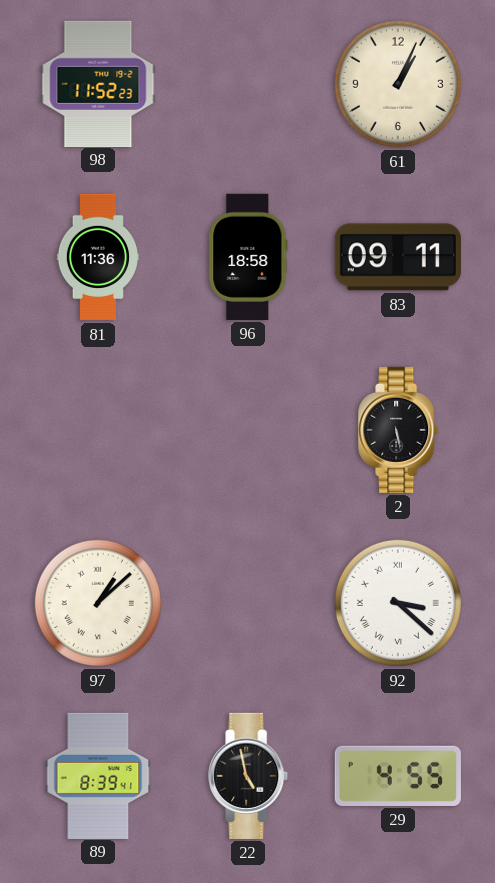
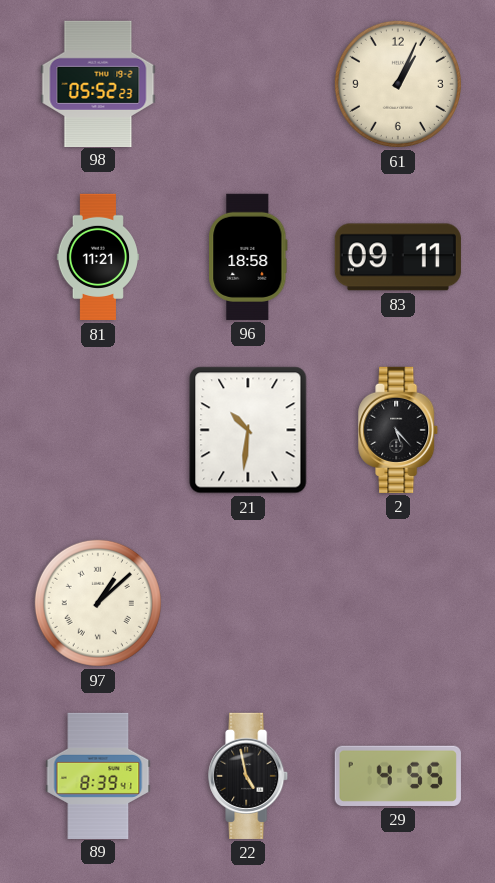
98: 11:52 -> 05:52 (98, 83)
81: 11:36 -> 11:21 (98, 257)
21: none -> 10:31 (248, 430)
2: 5:28 -> 5:23 (399, 430)
92: 3:22 -> none (398, 603)
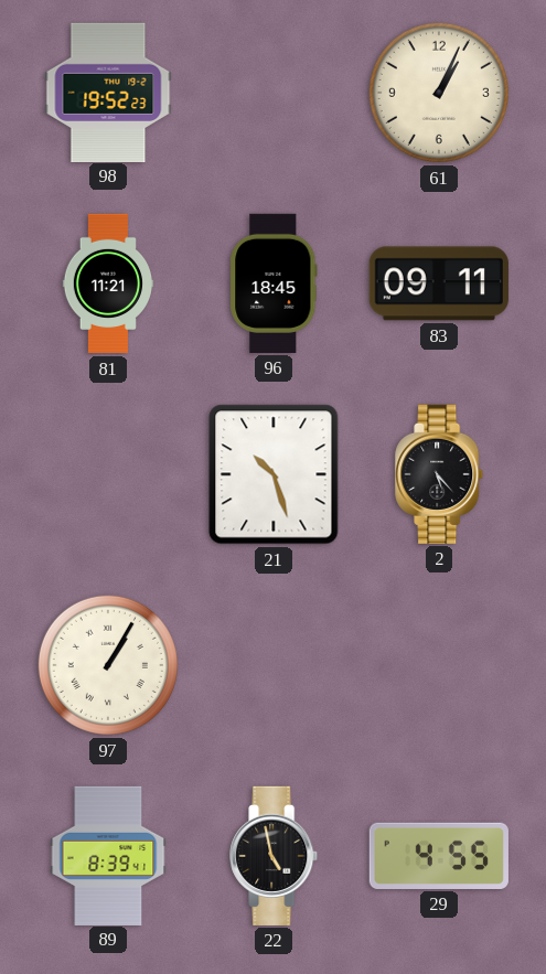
98: 05:52 -> 19:52 (108, 92)
96: 18:58 -> 18:45 (274, 283)
21: 10:31 -> 10:27 (274, 474)
97: 1:08 -> 1:05 (108, 665)
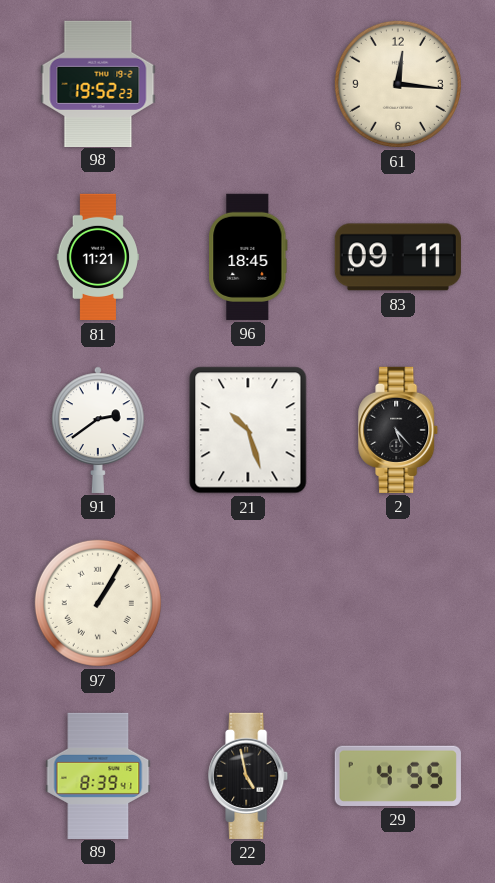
61: 1:04 -> 12:16 (398, 84)
91: none -> 2:39 (99, 430)
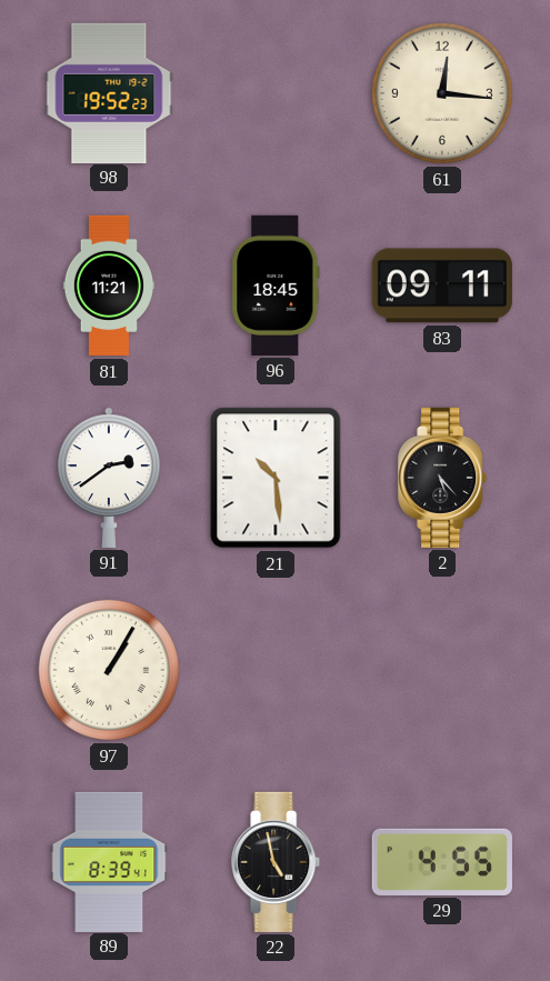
21: 10:27 -> 10:29 (276, 478)
